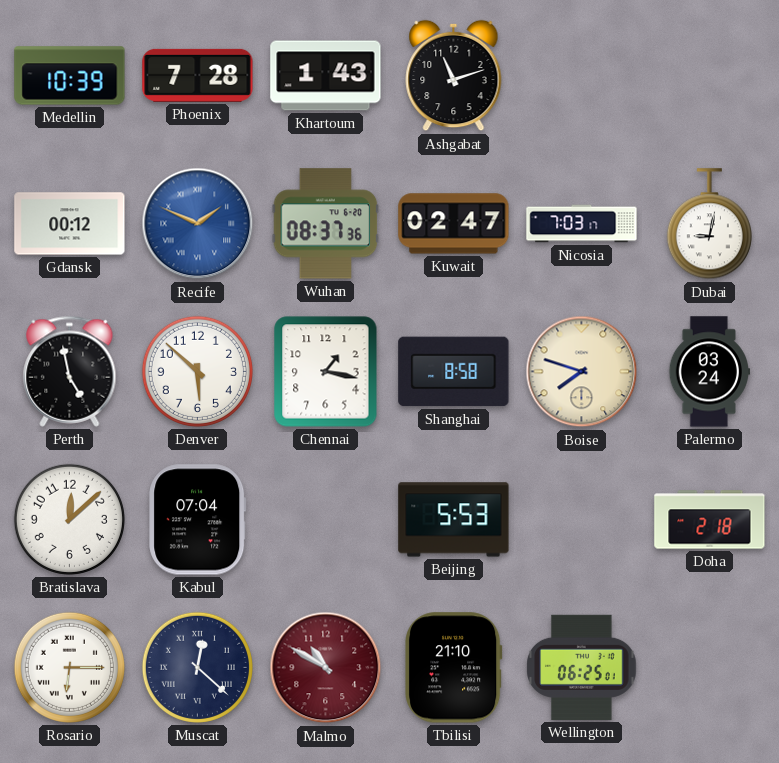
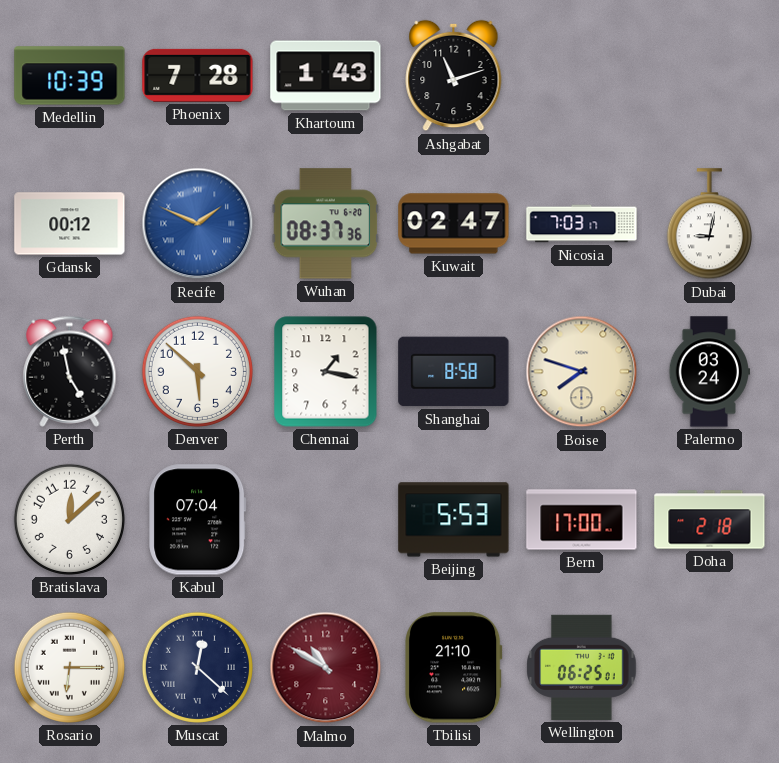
Bern: none -> 17:00 (582, 520)
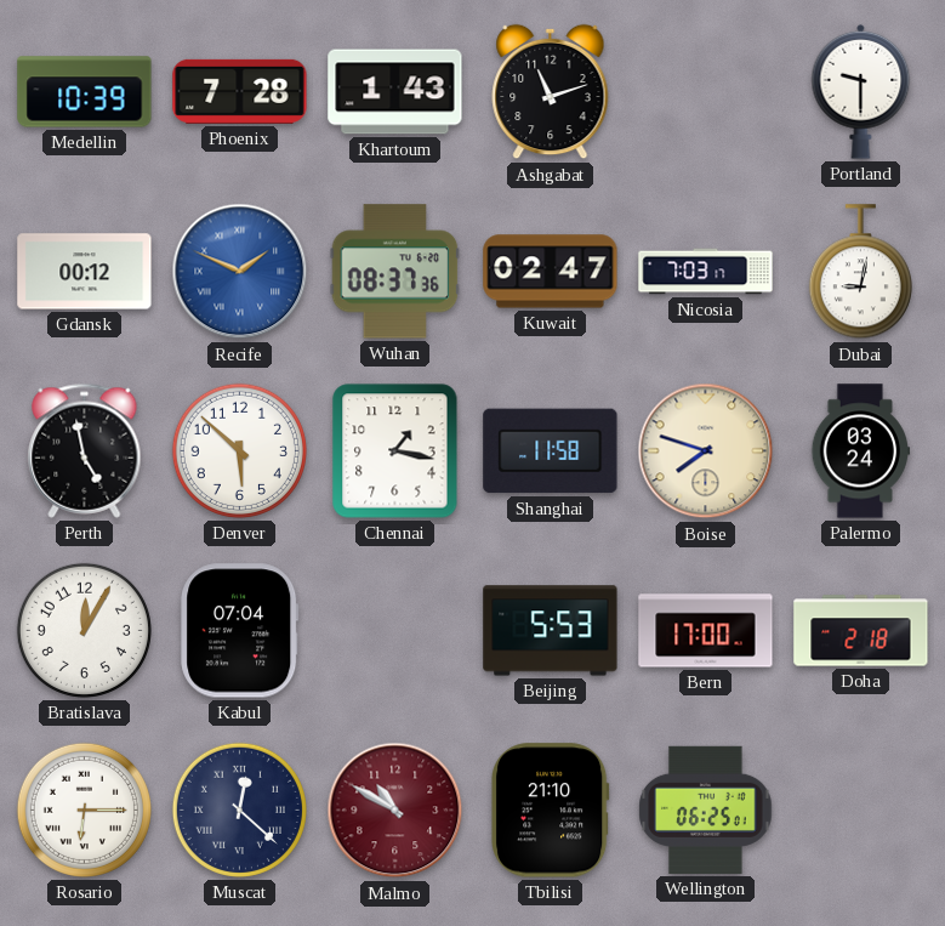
Portland: none -> 9:30 (861, 91)
Shanghai: 8:58 -> 11:58 (551, 451)
Bratislava: 12:08 -> 12:05 (84, 630)
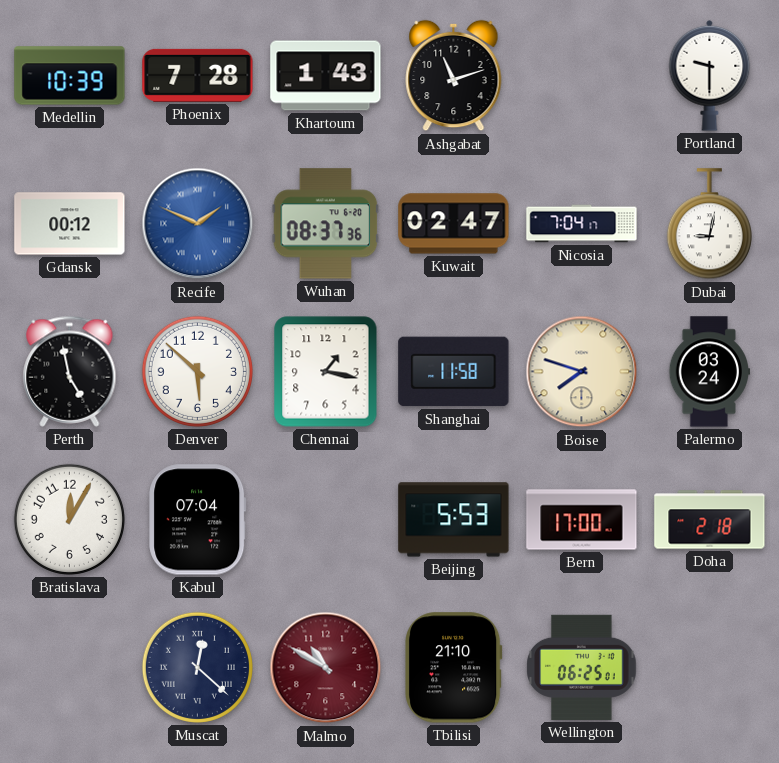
Nicosia: 7:03 -> 7:04 (582, 224)
Rosario: 6:15 -> none (84, 809)
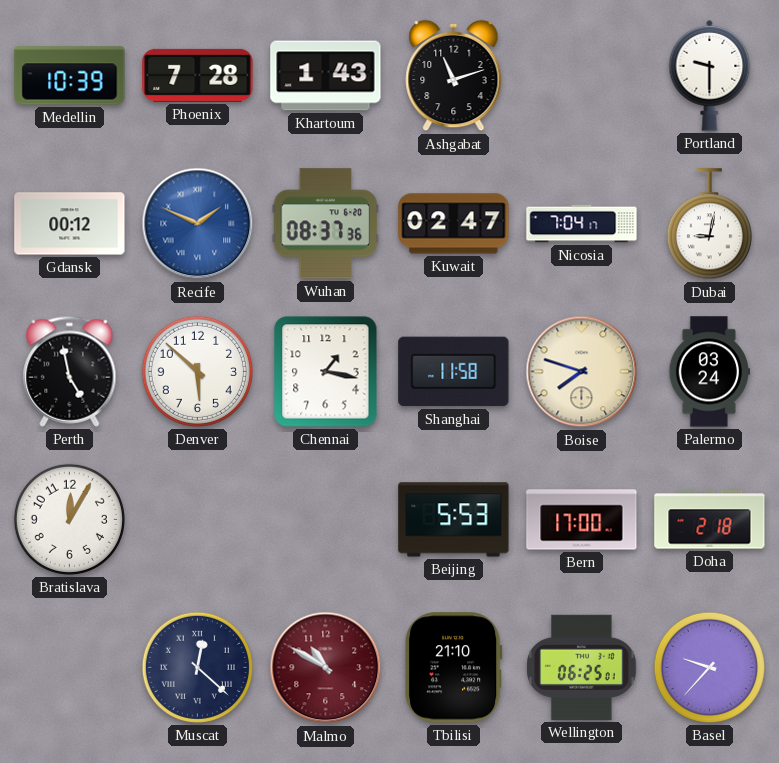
Kabul: 07:04 -> none (198, 520)
Basel: none -> 9:37 (709, 667)
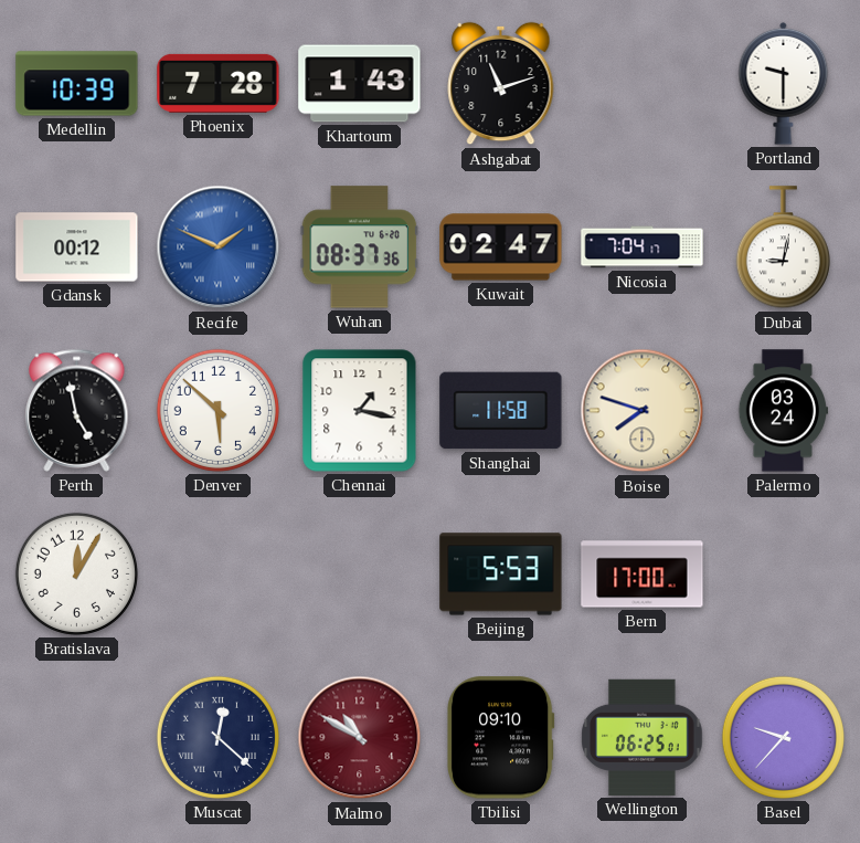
Doha: 2:18 -> none (710, 520)
Tbilisi: 21:10 -> 09:10 (501, 738)
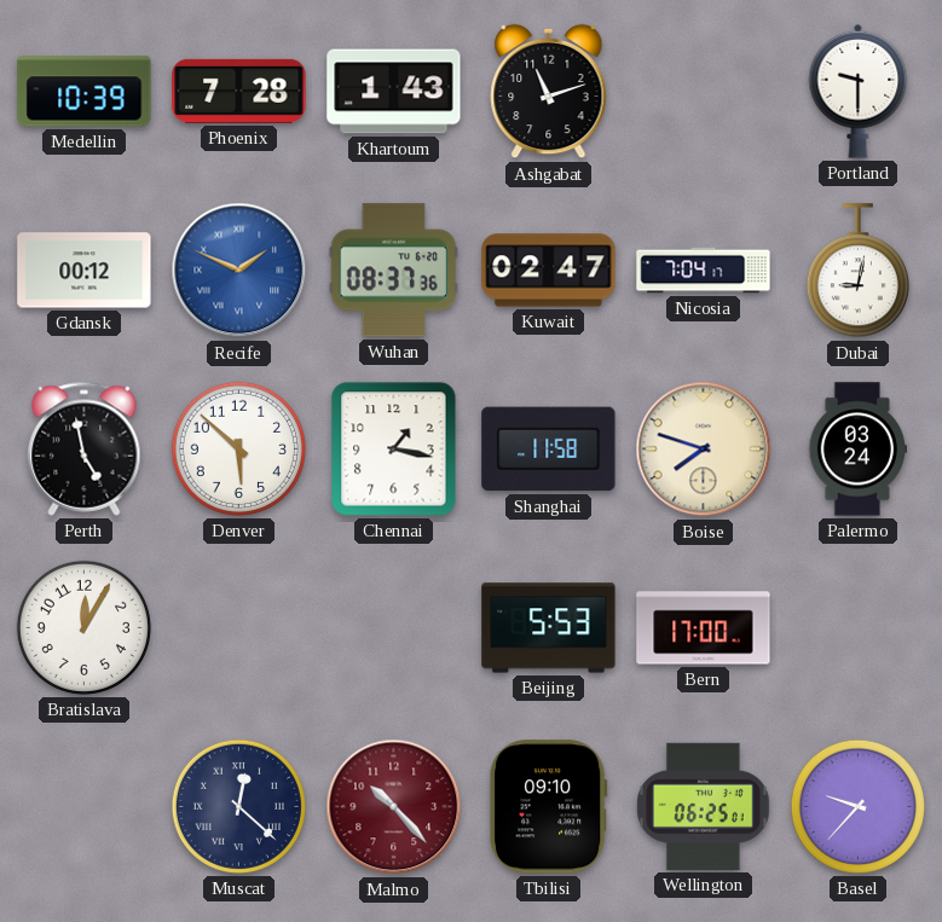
Malmo: 10:50 -> 10:23 (394, 807)
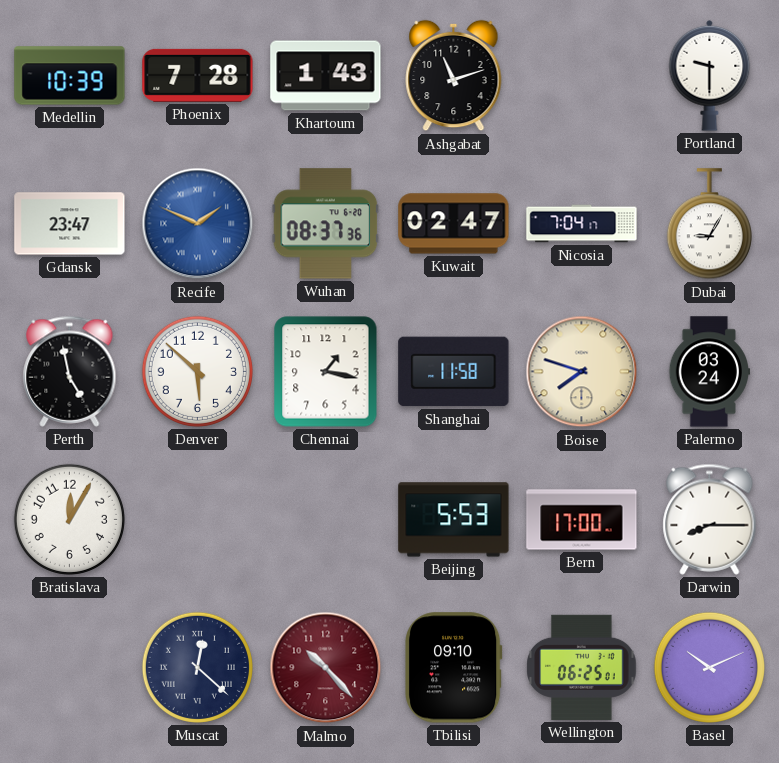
Gdansk: 00:12 -> 23:47 (70, 224)
Dubai: 9:02 -> 9:05 (709, 224)
Darwin: none -> 8:15 (710, 519)
Basel: 9:37 -> 10:11 (709, 667)
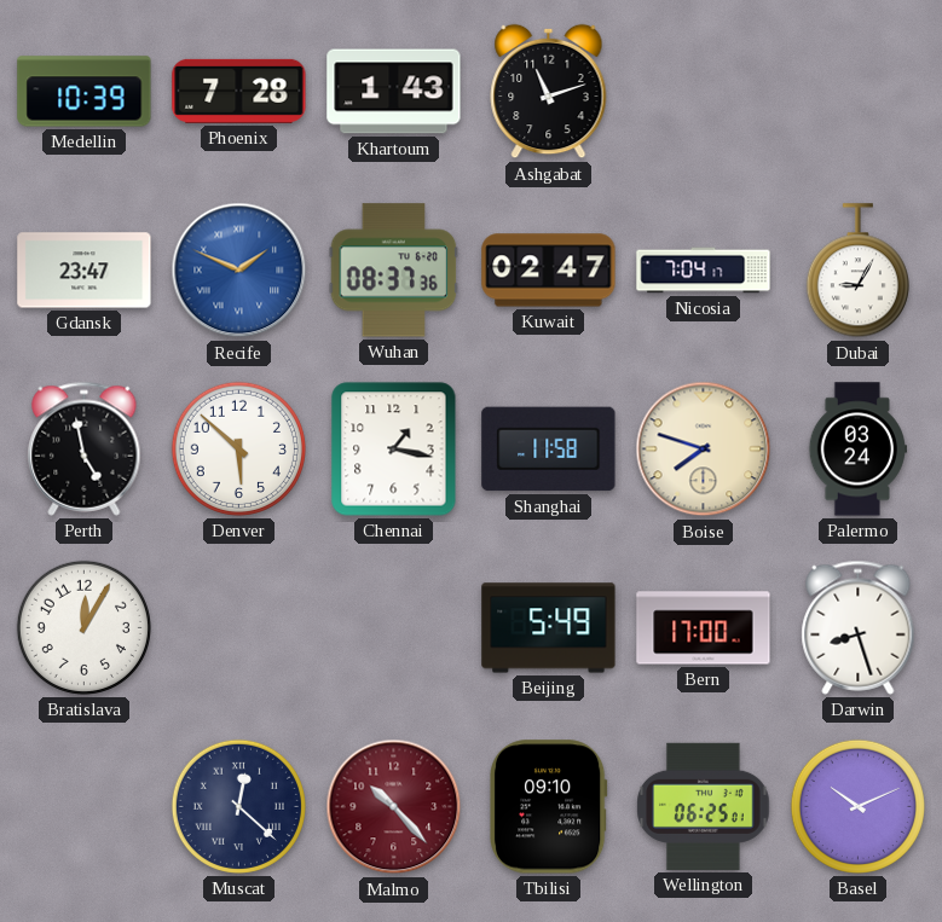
Portland: 9:30 -> none (710, 75)
Beijing: 5:53 -> 5:49 (549, 628)
Darwin: 8:15 -> 8:27 (859, 627)
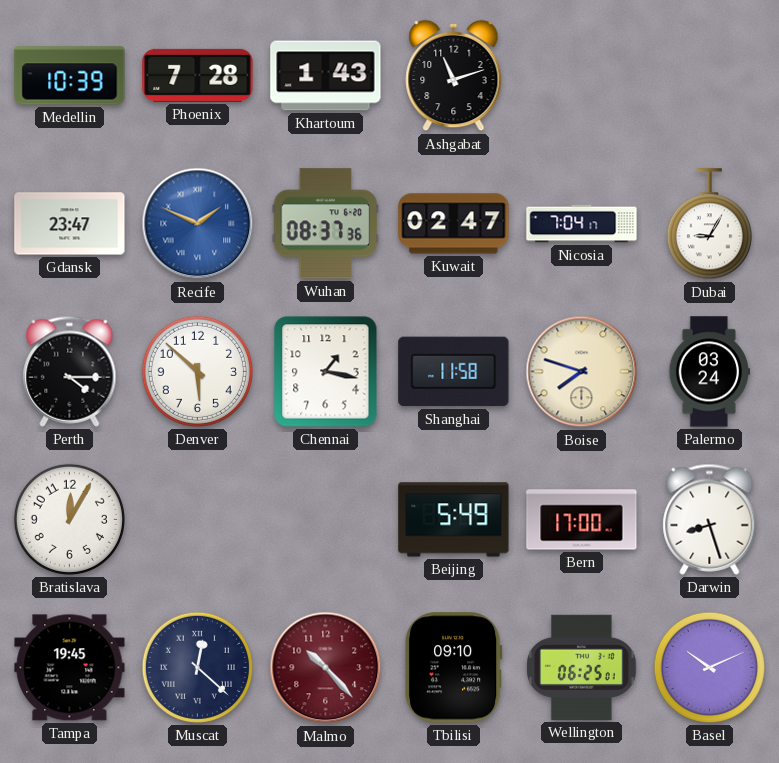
Perth: 4:58 -> 4:15 (70, 371)
Tampa: none -> 19:45 (70, 668)
